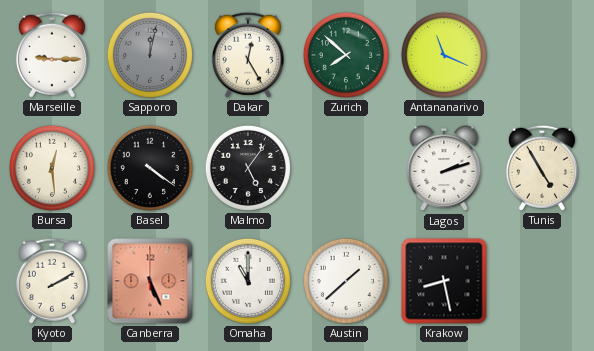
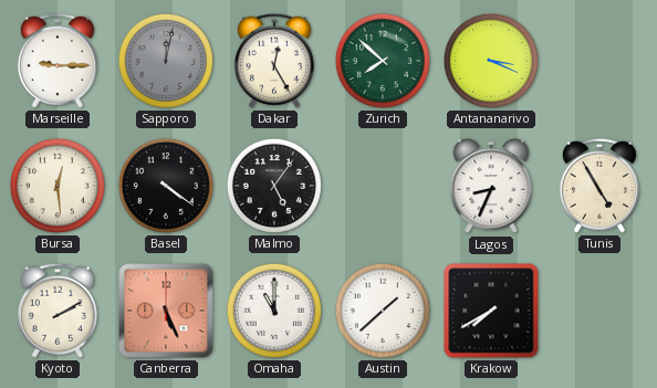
Antananarivo: 11:19 -> 3:19 (491, 61)
Lagos: 2:12 -> 8:34 (491, 187)
Krakow: 8:28 -> 7:40 (491, 311)
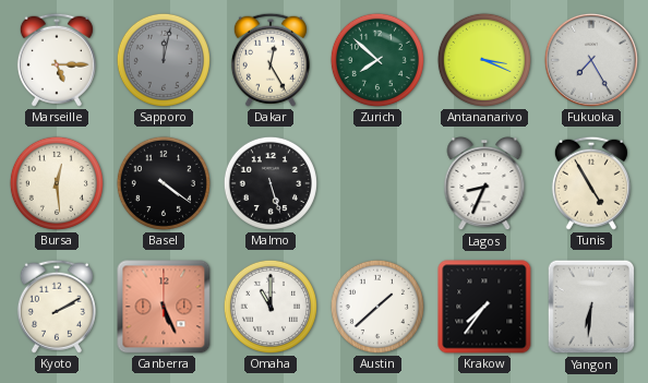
Marseille: 9:15 -> 5:15 (57, 60)
Fukuoka: none -> 7:25 (591, 60)
Malmo: 5:06 -> 5:27 (271, 183)
Krakow: 7:40 -> 7:36 (484, 307)
Yangon: none -> 6:31 (591, 307)
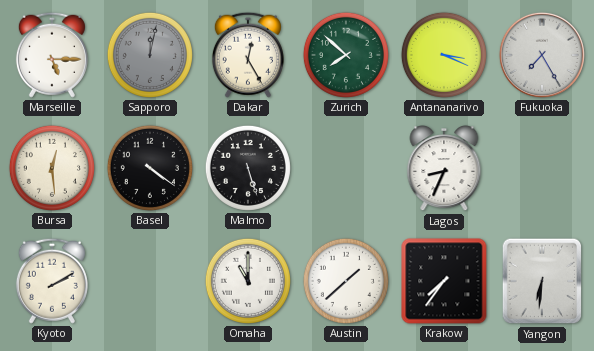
Tunis: 4:55 -> none (591, 183)
Canberra: 5:26 -> none (164, 307)
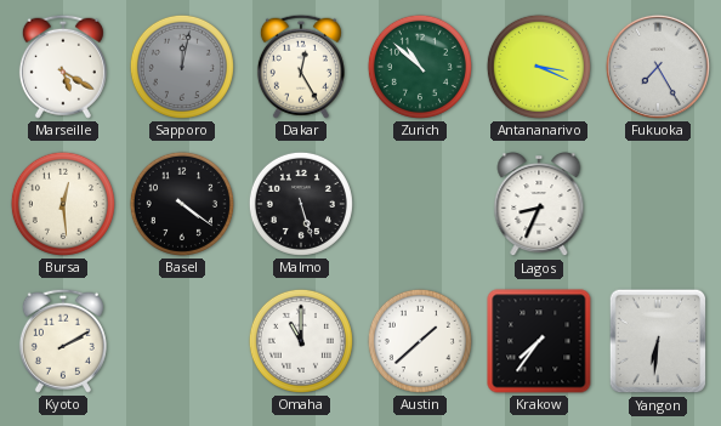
Marseille: 5:15 -> 5:20 (63, 67)
Zurich: 7:52 -> 10:52 (420, 67)
